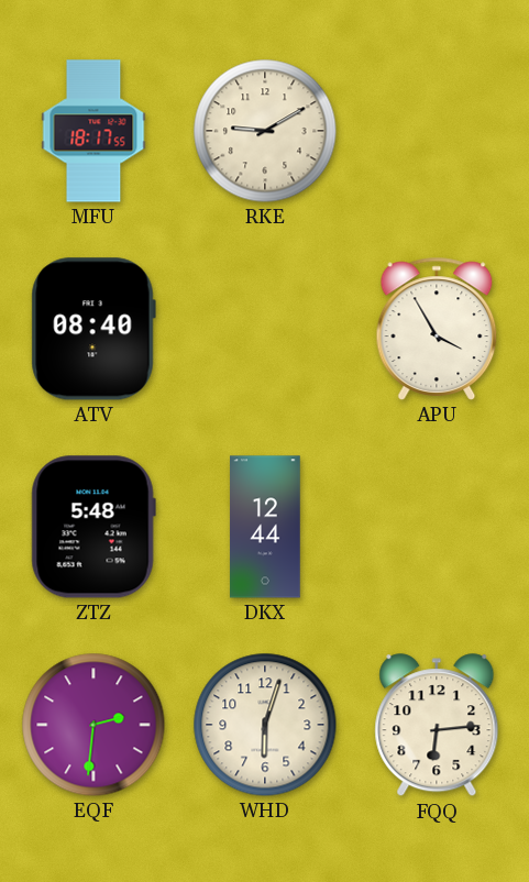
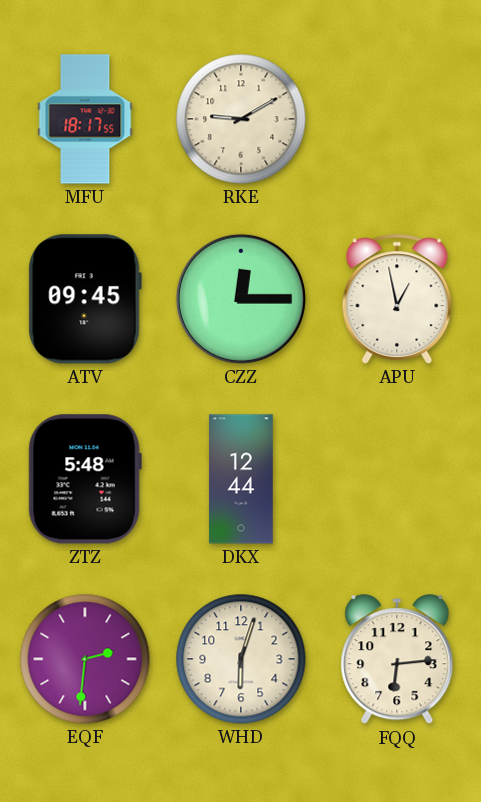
ATV: 08:40 -> 09:45 (85, 299)
CZZ: none -> 12:15 (241, 299)
APU: 3:55 -> 12:58 (397, 299)
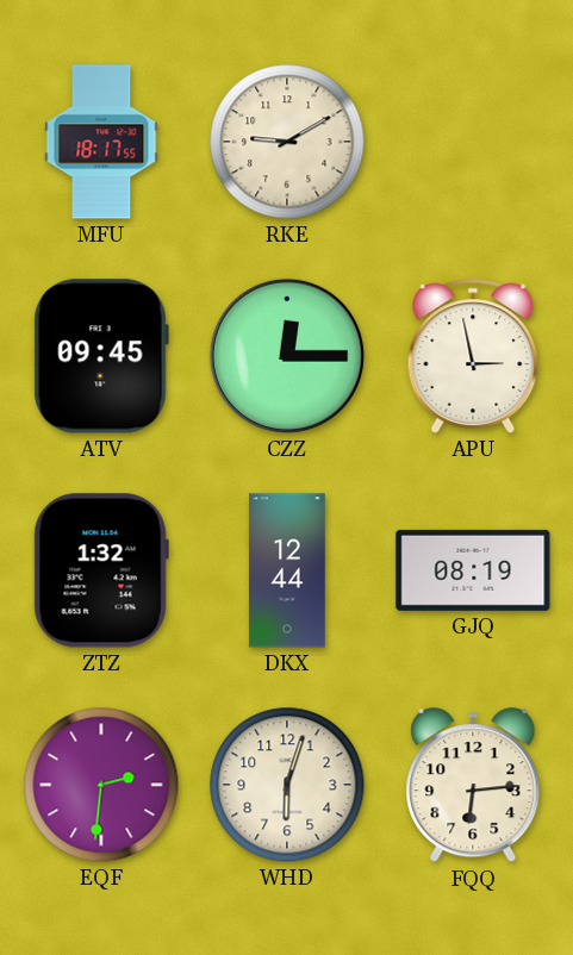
APU: 12:58 -> 2:58 (473, 356)
ZTZ: 5:48 -> 1:32 (101, 570)
GJQ: none -> 08:19 (473, 570)
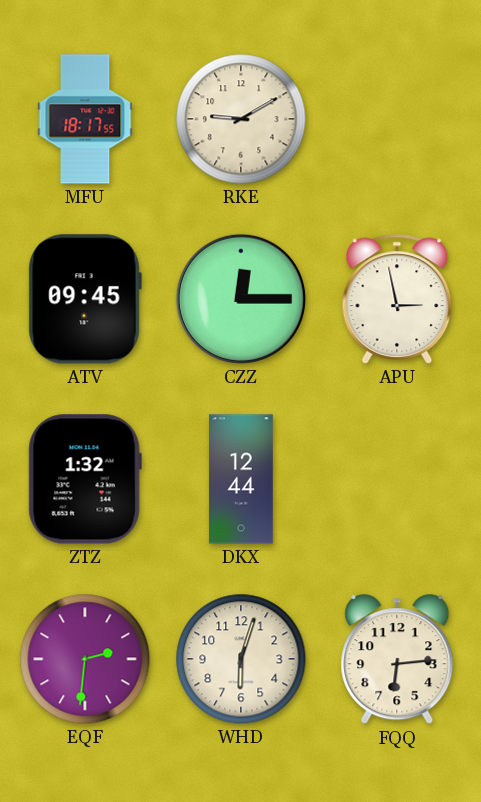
GJQ: 08:19 -> none (473, 570)
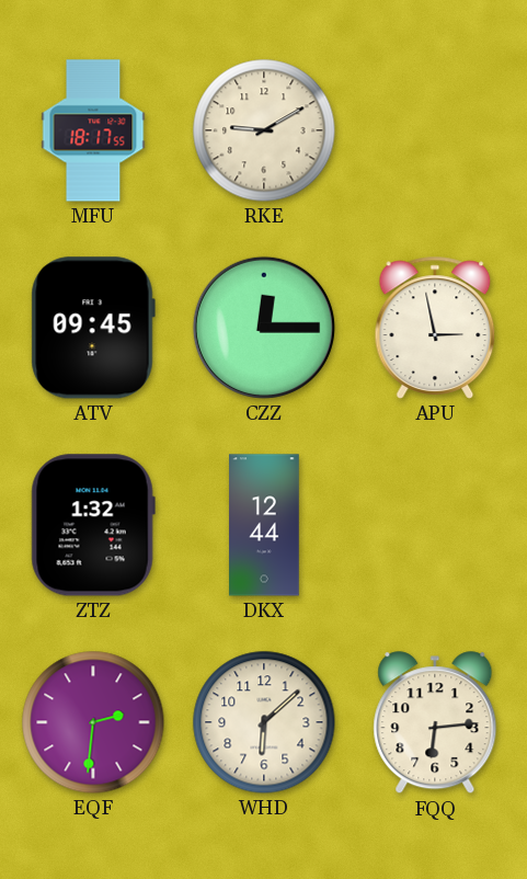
WHD: 6:03 -> 6:08 (264, 722)
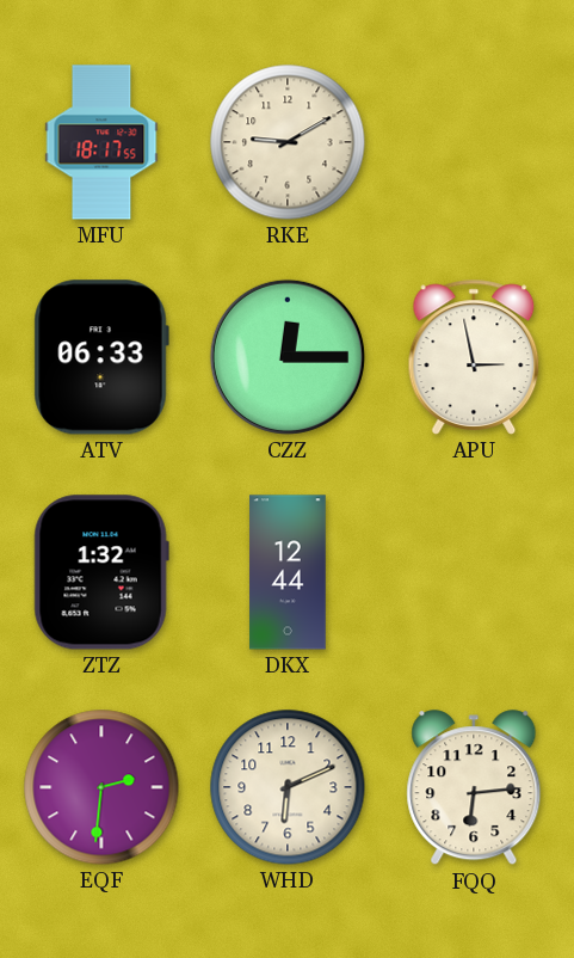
ATV: 09:45 -> 06:33 (101, 357)
WHD: 6:08 -> 6:11 (288, 787)
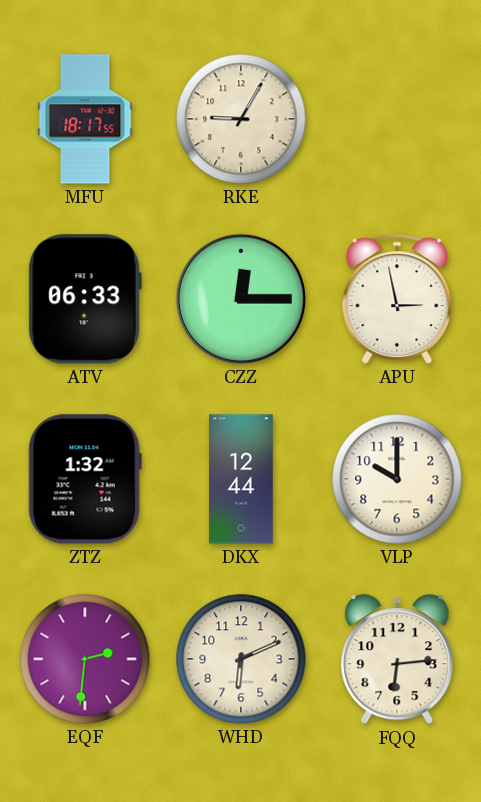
RKE: 9:10 -> 9:05 (241, 119)
VLP: none -> 10:00 (397, 479)
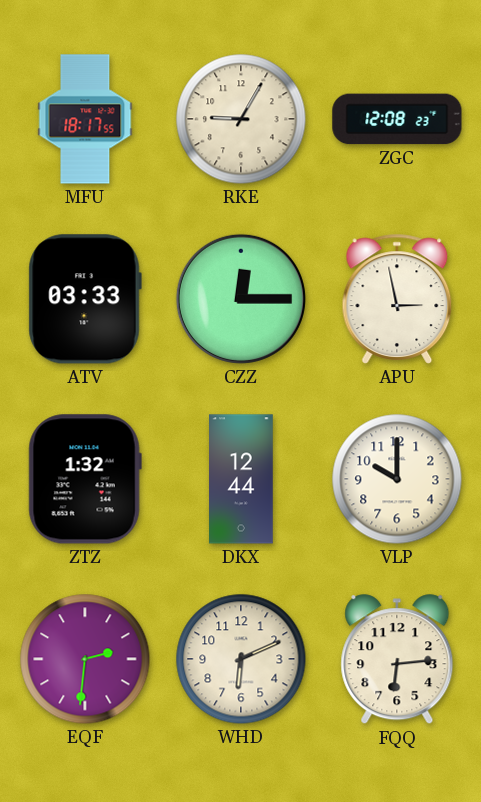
ZGC: none -> 12:08 (397, 119)
ATV: 06:33 -> 03:33 (85, 299)
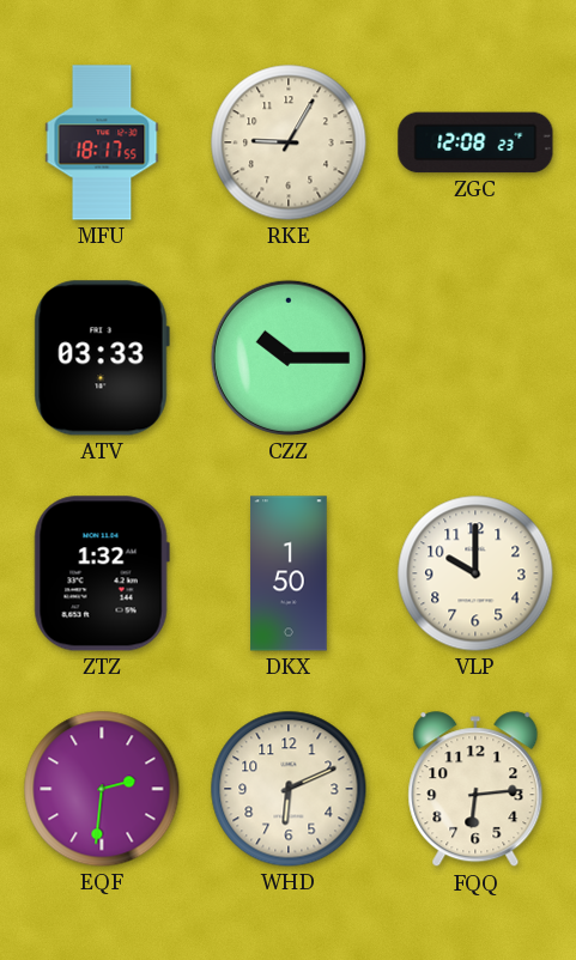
CZZ: 12:15 -> 10:15 (289, 358)
APU: 2:58 -> none (397, 299)
DKX: 12:44 -> 1:50 (289, 573)
